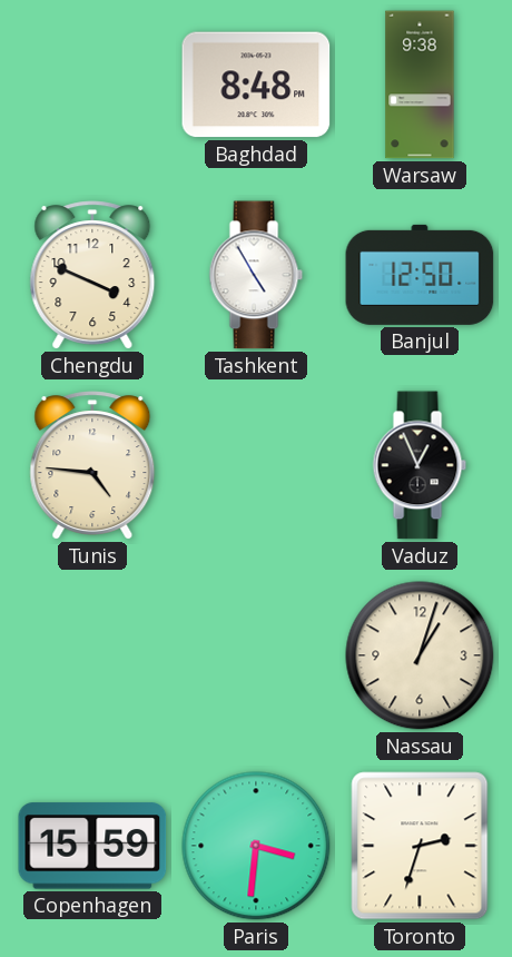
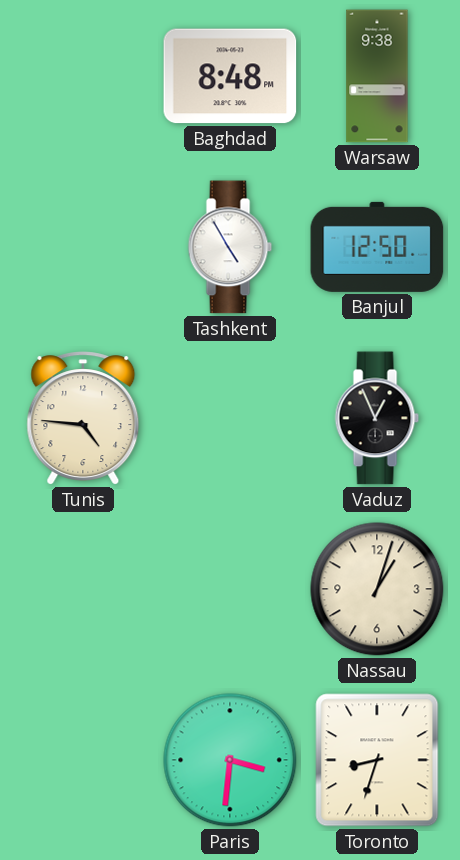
Chengdu: 3:49 -> none (92, 275)
Copenhagen: 15:59 -> none (92, 846)
Toronto: 2:33 -> 8:33 (377, 760)
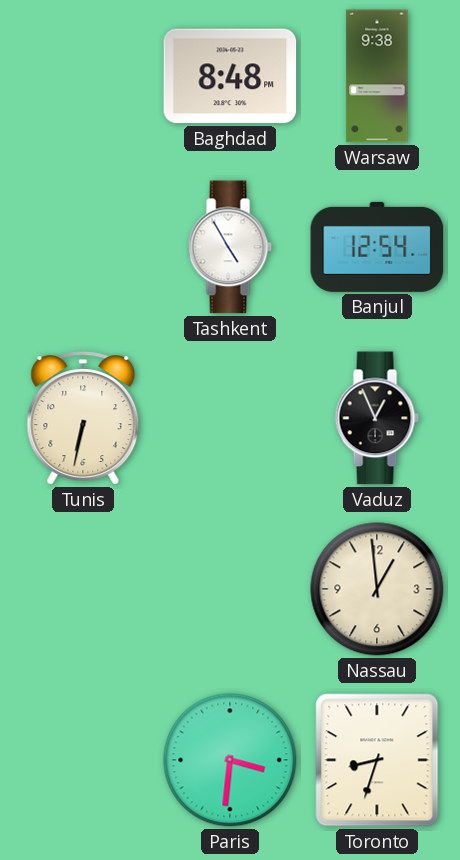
Banjul: 12:50 -> 12:54 (377, 247)
Tunis: 4:46 -> 6:32 (83, 418)
Nassau: 1:03 -> 12:59 (377, 589)
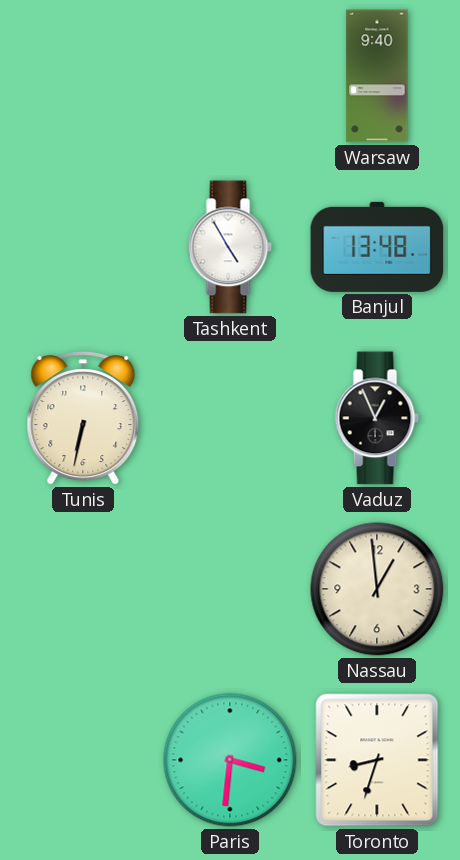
Baghdad: 8:48 -> none (230, 76)
Warsaw: 9:38 -> 9:40 (377, 76)
Banjul: 12:54 -> 13:48 (377, 247)
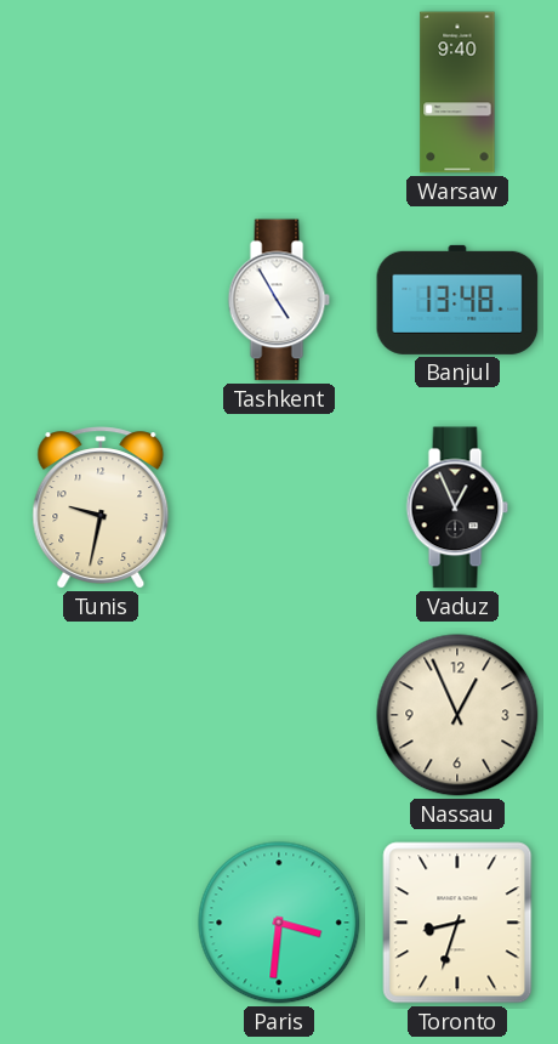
Tunis: 6:32 -> 9:32 (101, 507)
Nassau: 12:59 -> 12:56 (457, 715)
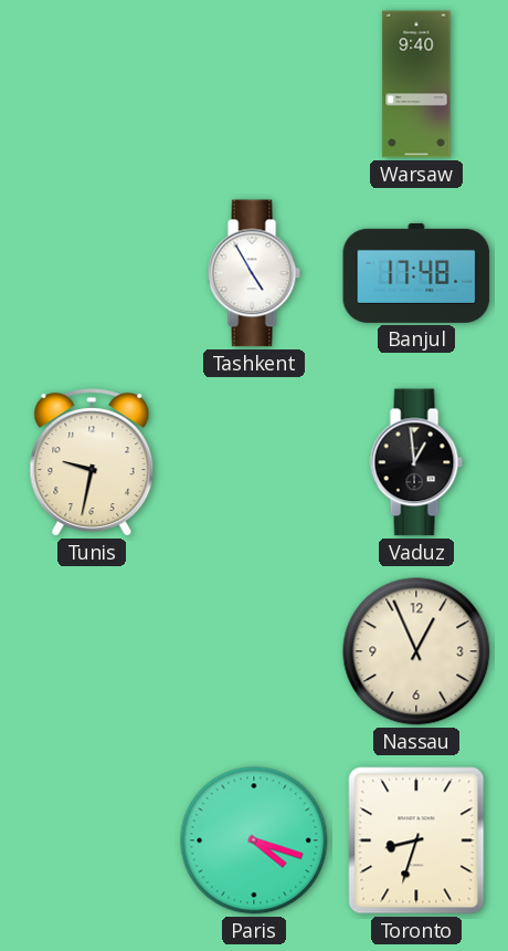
Banjul: 13:48 -> 17:48 (416, 273)
Vaduz: 12:56 -> 12:59 (416, 462)
Paris: 3:31 -> 4:18 (254, 840)
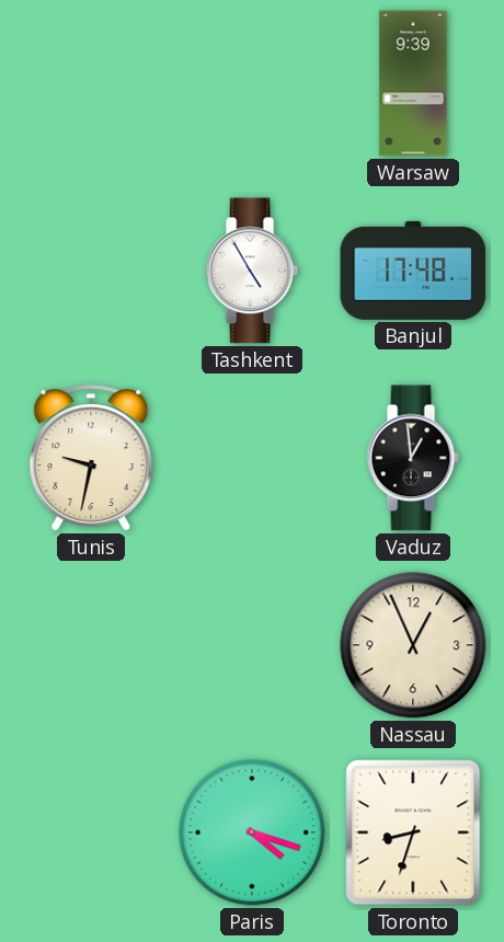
Warsaw: 9:40 -> 9:39 (413, 83)
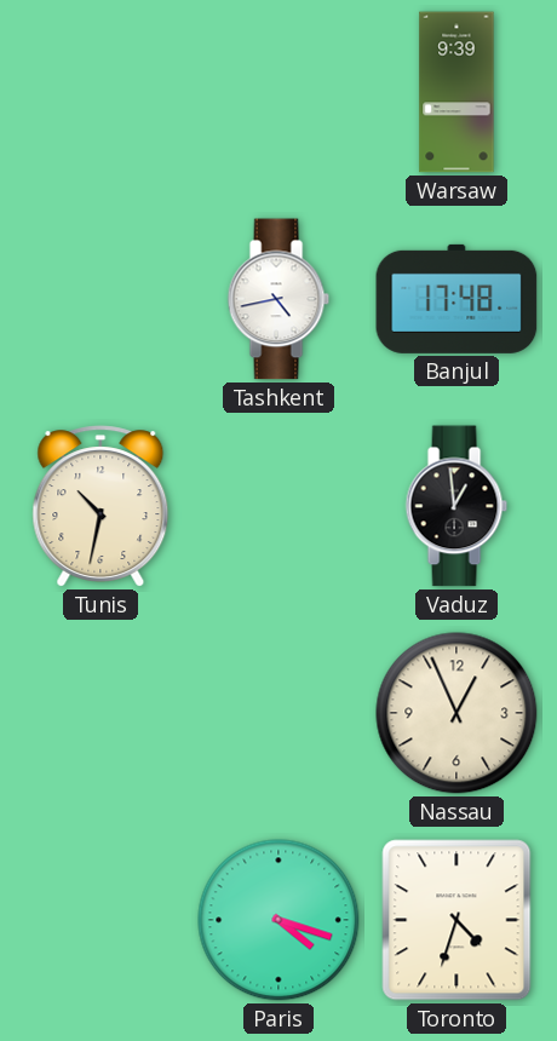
Tashkent: 4:55 -> 4:43 (278, 299)
Tunis: 9:32 -> 10:32 (101, 506)
Toronto: 8:33 -> 4:33 (456, 920)
